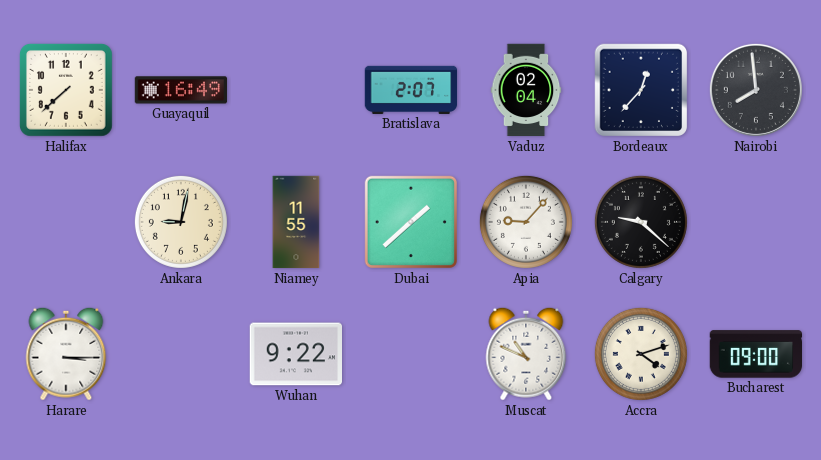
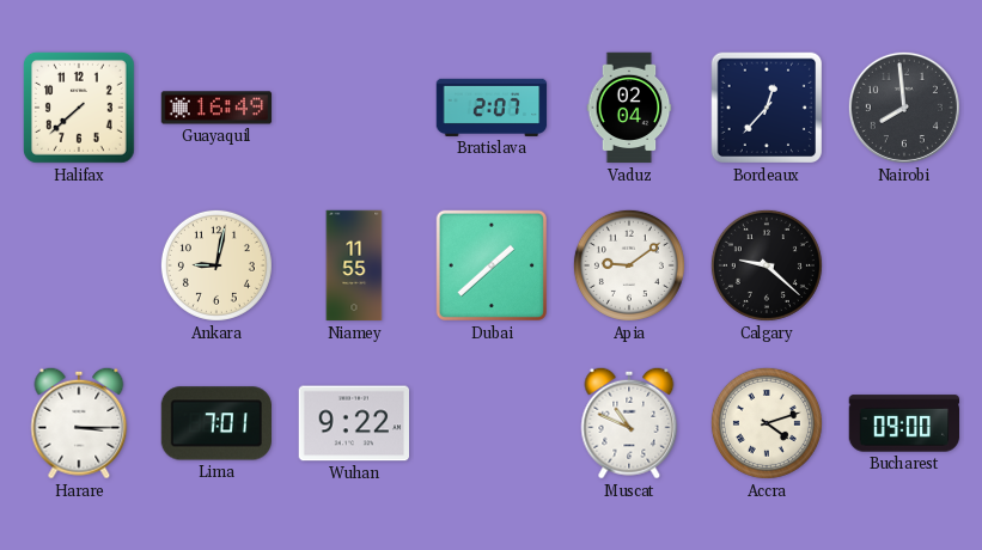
Apia: 9:07 -> 9:09 (629, 265)
Lima: none -> 7:01 (215, 423)
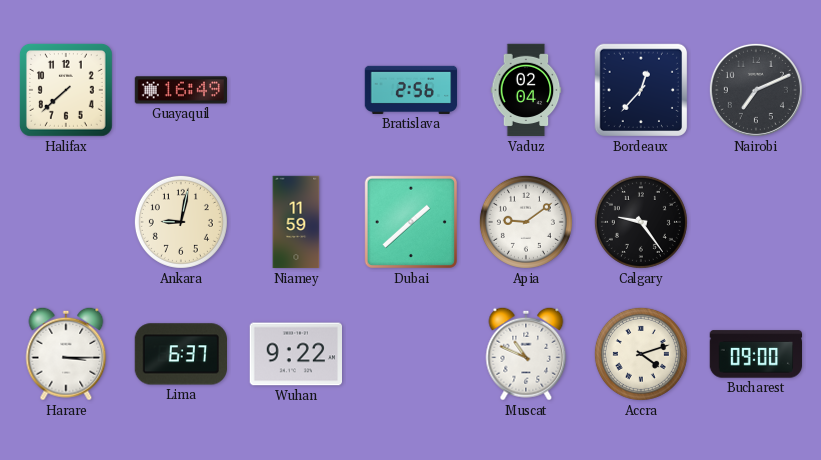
Bratislava: 2:07 -> 2:56 (411, 90)
Nairobi: 7:59 -> 7:11 (756, 90)
Niamey: 11:55 -> 11:59 (296, 222)
Calgary: 9:22 -> 9:24 (641, 222)
Lima: 7:01 -> 6:37 (180, 354)
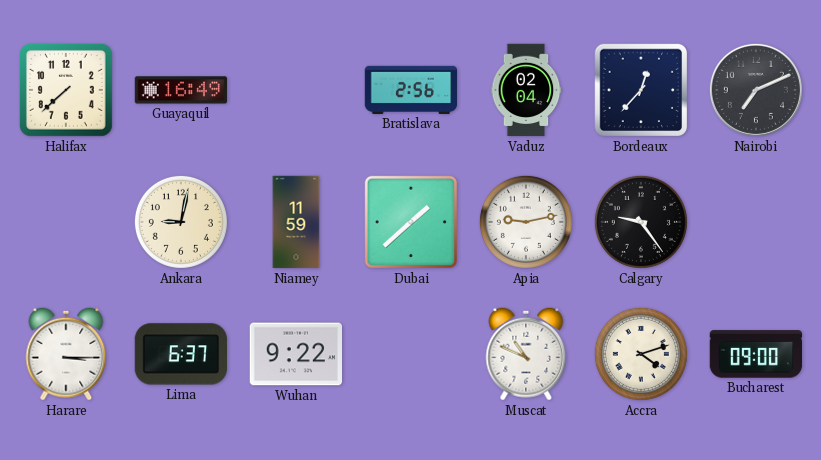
Apia: 9:09 -> 9:13 (526, 222)
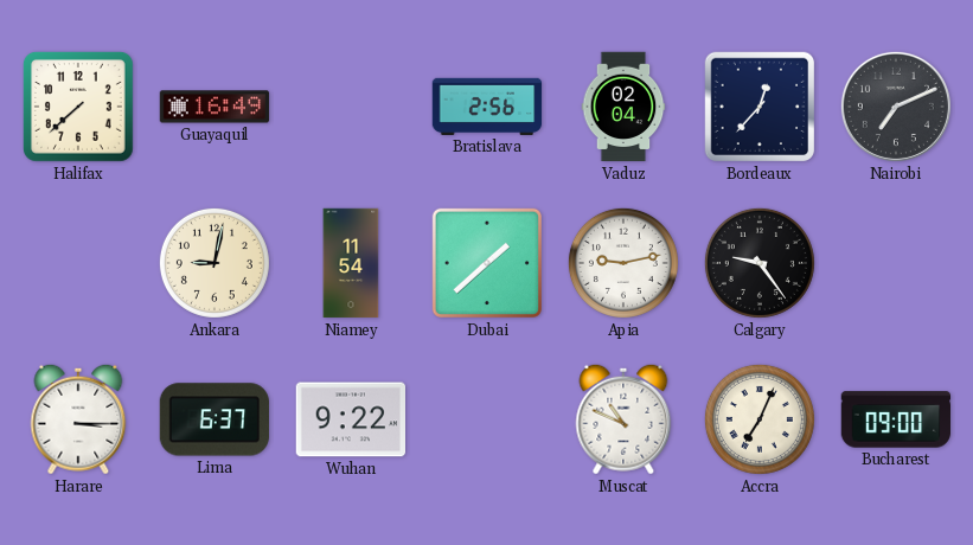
Niamey: 11:59 -> 11:54 (351, 263)
Accra: 4:12 -> 7:04 (760, 419)
